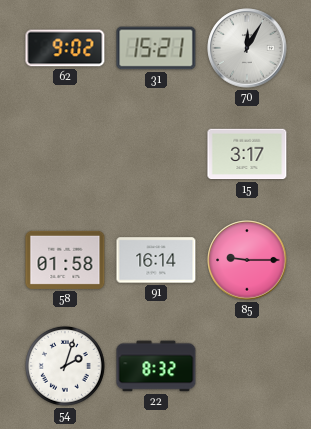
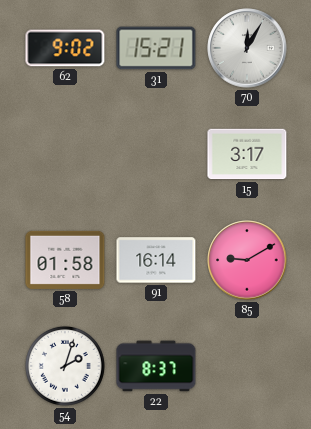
85: 9:15 -> 9:10 (247, 260)
22: 8:32 -> 8:37 (156, 366)
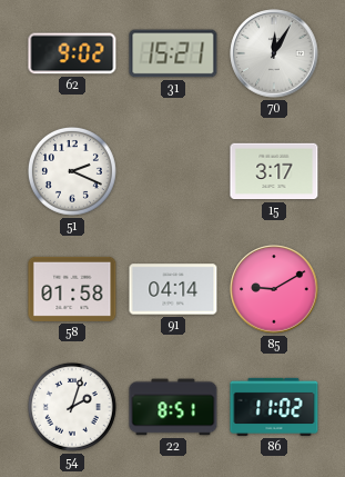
51: none -> 2:19 (72, 171)
91: 16:14 -> 04:14 (173, 289)
22: 8:37 -> 8:51 (173, 407)
86: none -> 11:02 (274, 407)
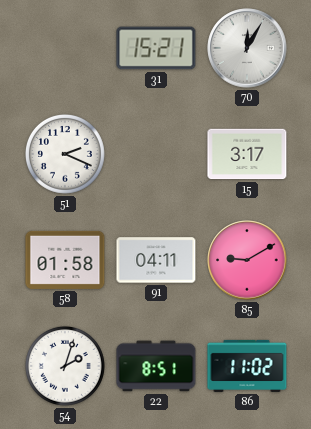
62: 9:02 -> none (72, 53)
91: 04:14 -> 04:11 (156, 260)
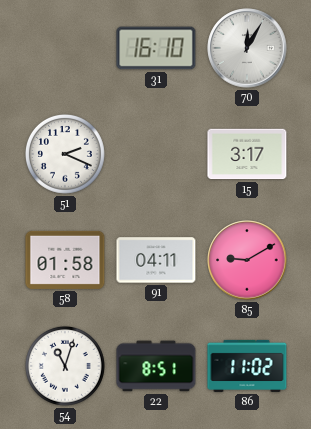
31: 15:21 -> 16:10 (156, 48)
54: 2:03 -> 11:03 (65, 366)
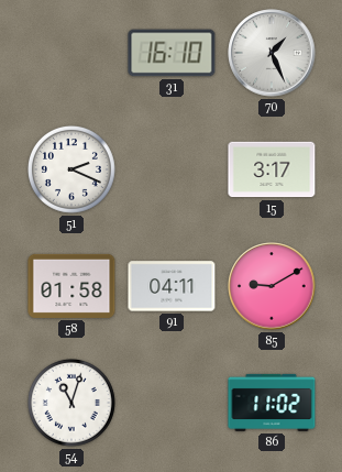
70: 12:05 -> 1:26 (272, 53)
22: 8:51 -> none (156, 366)
